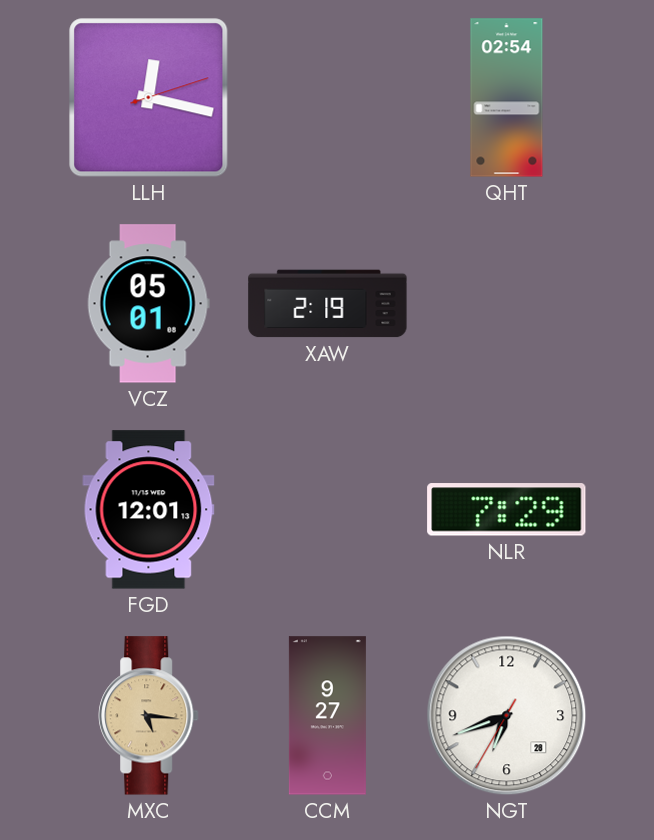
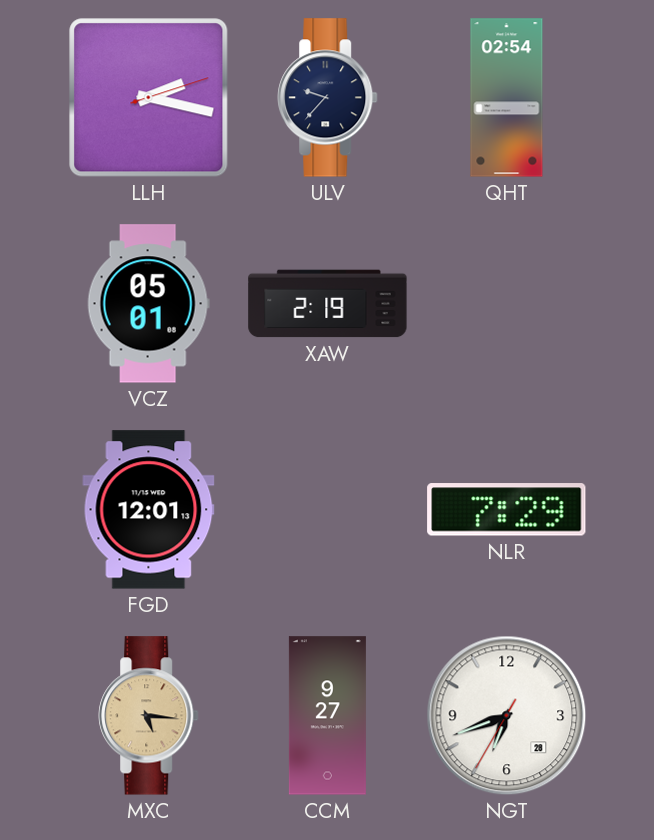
LLH: 12:17 -> 2:17 (149, 98)
ULV: none -> 9:37 (328, 98)
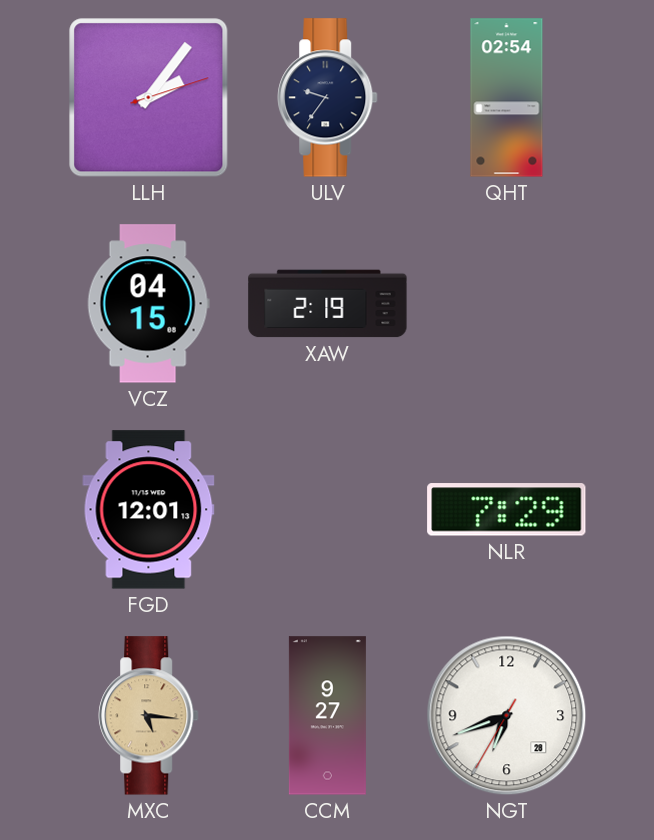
LLH: 2:17 -> 2:06 (149, 98)
ULV: 9:37 -> 9:36 (328, 98)
VCZ: 05:01 -> 04:15 (148, 304)
